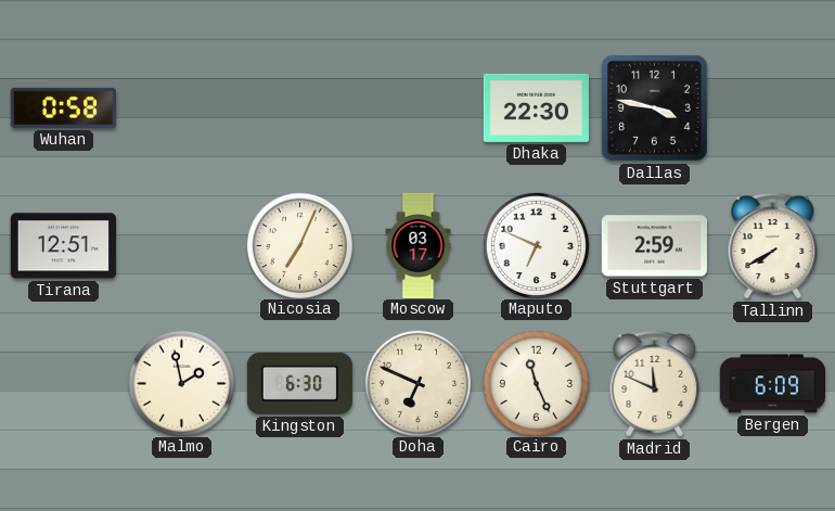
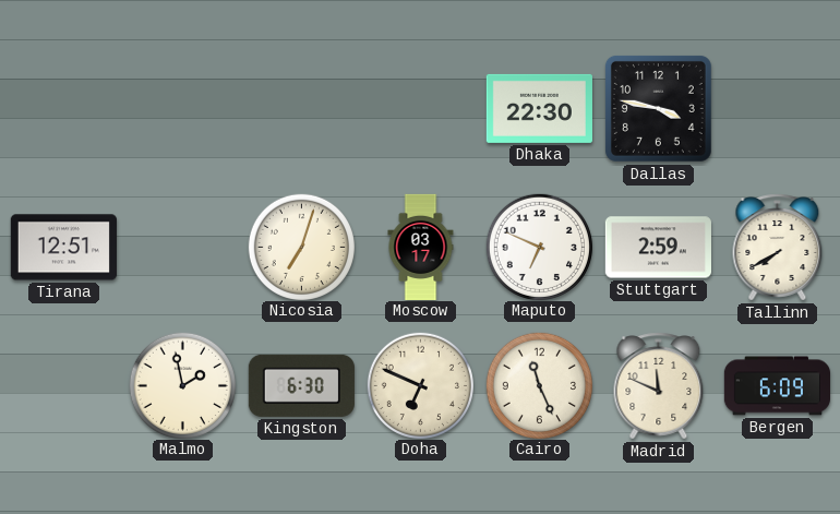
Wuhan: 0:58 -> none (63, 107)
Nicosia: 7:04 -> 7:03 (301, 247)
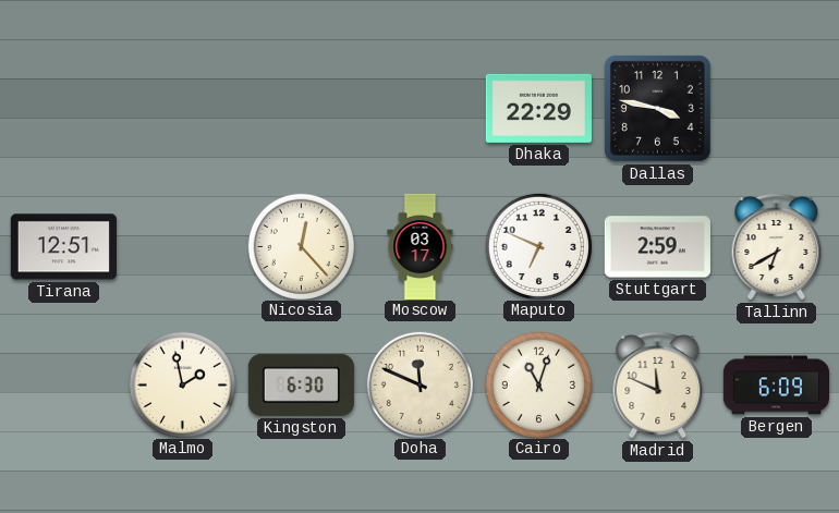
Dhaka: 22:30 -> 22:29 (538, 108)
Nicosia: 7:03 -> 12:23 (301, 246)
Tallinn: 7:40 -> 6:40 (777, 247)
Doha: 6:49 -> 11:49 (420, 384)
Cairo: 11:26 -> 11:03 (538, 384)
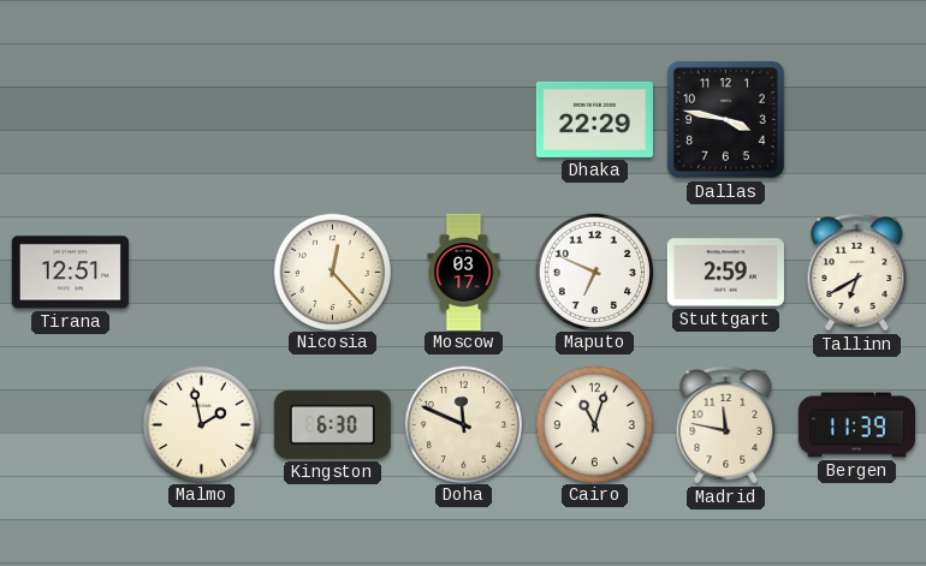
Madrid: 11:49 -> 11:47 (726, 425)
Bergen: 6:09 -> 11:39 (856, 425)
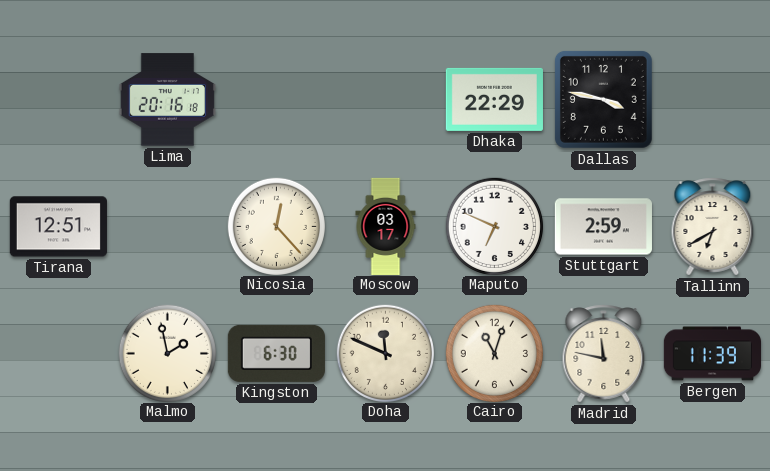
Lima: none -> 20:16 (167, 100)
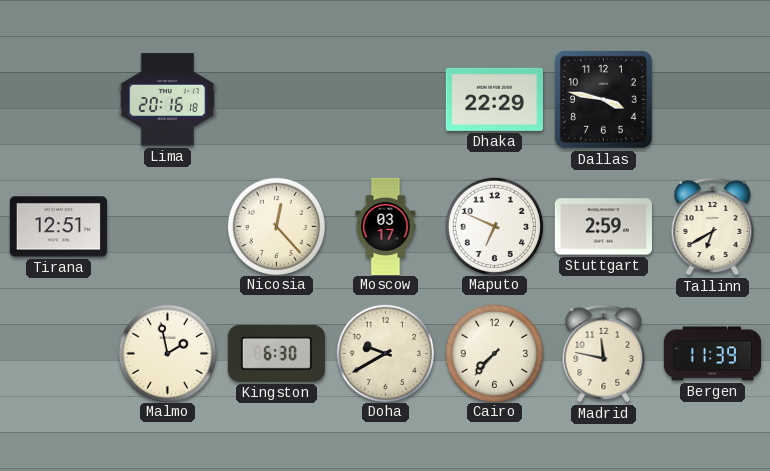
Doha: 11:49 -> 9:40 (385, 353)
Cairo: 11:03 -> 7:37 (494, 353)
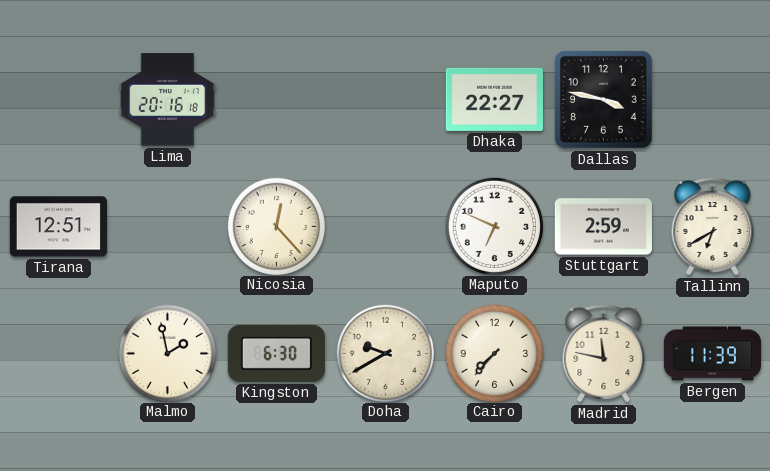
Dhaka: 22:29 -> 22:27 (494, 99)
Moscow: 03:17 -> none (386, 226)
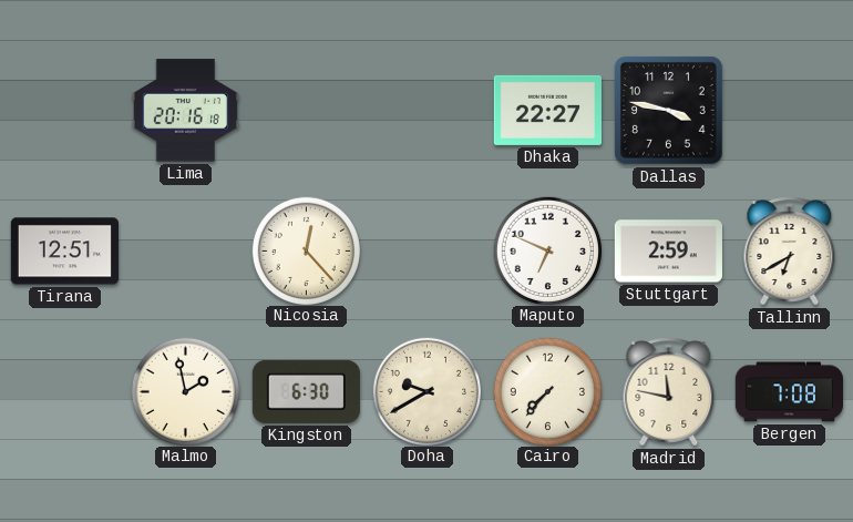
Bergen: 11:39 -> 7:08 (789, 392)
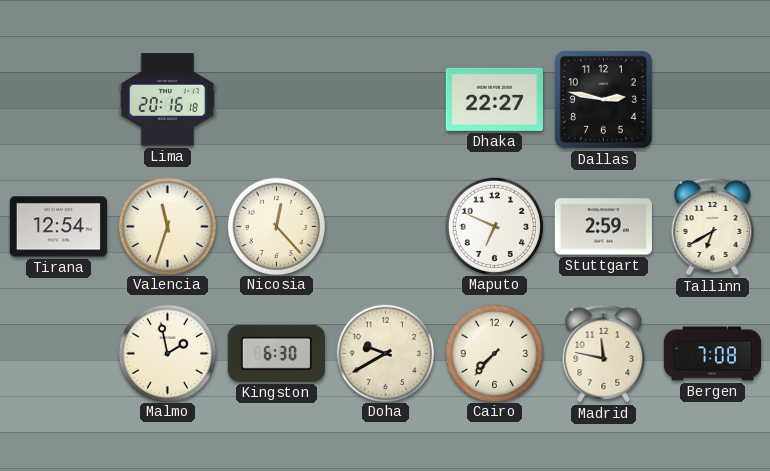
Dallas: 3:47 -> 2:47 (603, 99)
Tirana: 12:51 -> 12:54 (58, 227)
Valencia: none -> 11:33 (167, 226)
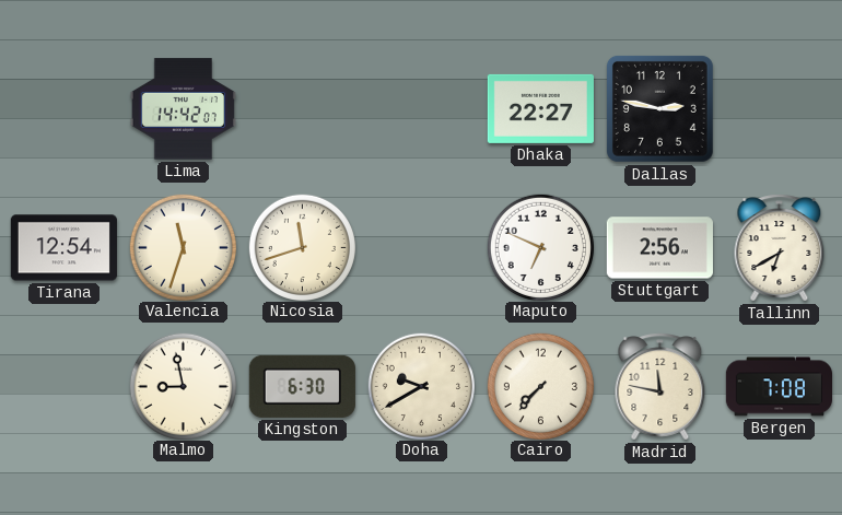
Lima: 20:16 -> 14:42 (183, 109)
Nicosia: 12:23 -> 11:42 (302, 247)
Stuttgart: 2:59 -> 2:56 (659, 248)
Malmo: 1:58 -> 8:58 (183, 386)
